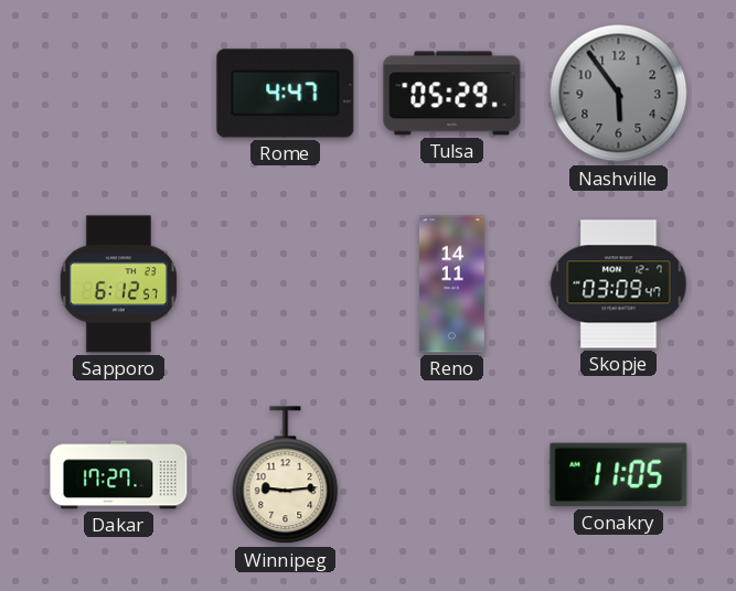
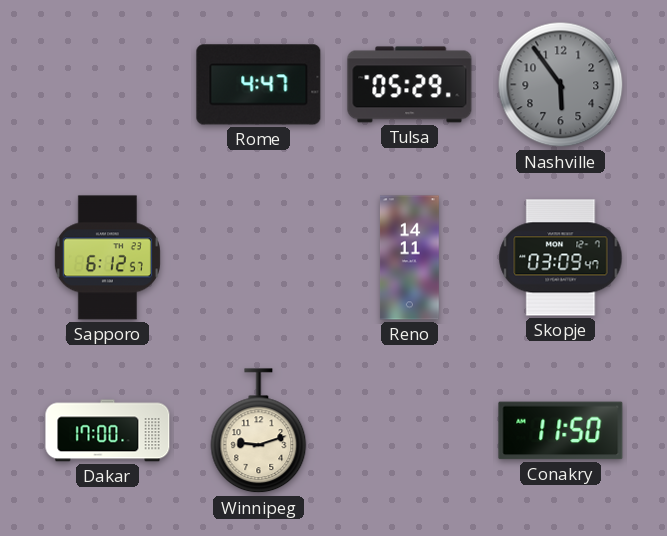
Dakar: 17:27 -> 17:00 (108, 431)
Winnipeg: 9:14 -> 9:12 (259, 431)
Conakry: 11:05 -> 11:50 (561, 431)
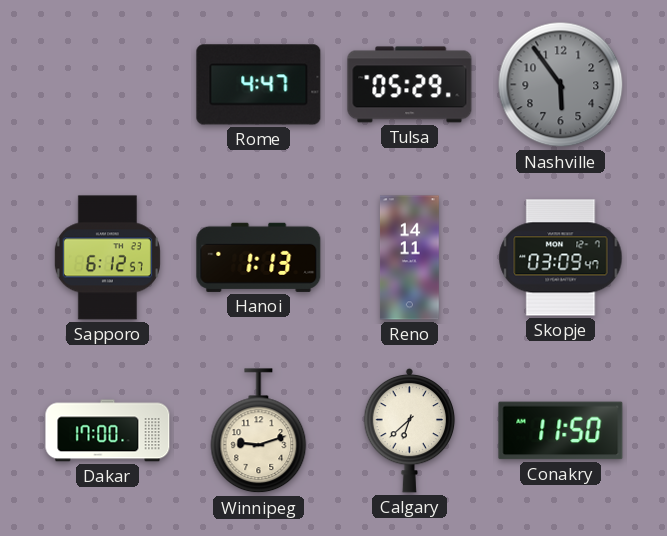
Hanoi: none -> 1:13 (259, 257)
Calgary: none -> 6:38 (410, 430)
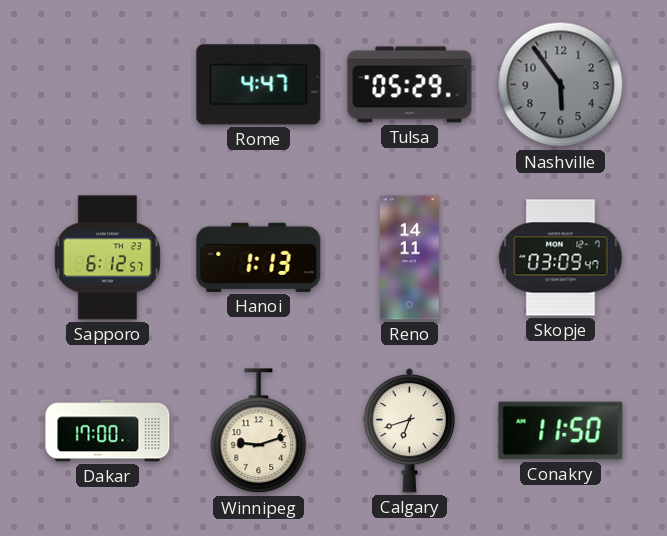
Calgary: 6:38 -> 6:42 (410, 430)
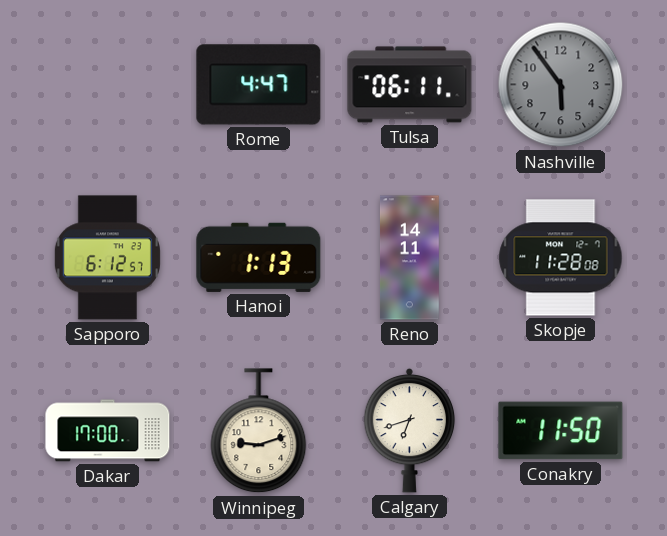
Tulsa: 05:29 -> 06:11 (410, 85)
Skopje: 03:09 -> 11:28 (561, 258)
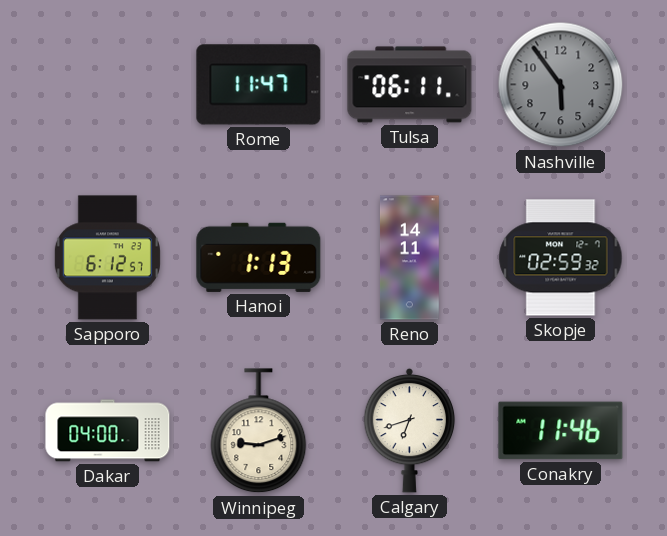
Rome: 4:47 -> 11:47 (259, 85)
Skopje: 11:28 -> 02:59 (561, 258)
Dakar: 17:00 -> 04:00 (108, 431)
Conakry: 11:50 -> 11:46 (561, 431)
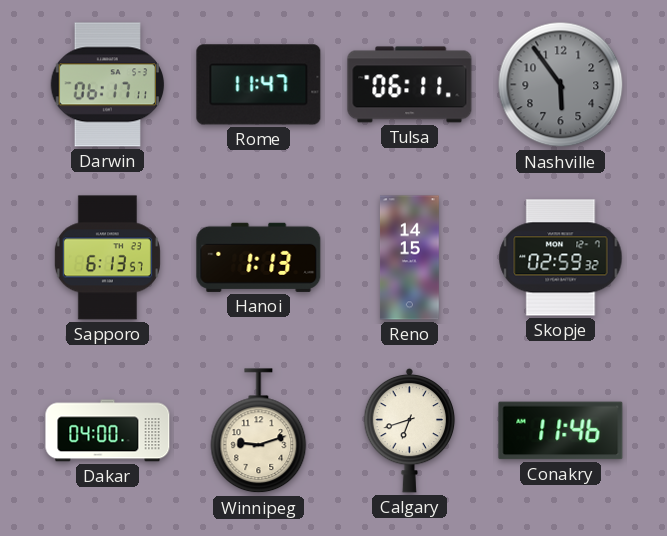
Darwin: none -> 06:17 (108, 85)
Sapporo: 6:12 -> 6:13 (107, 258)
Reno: 14:11 -> 14:15 (410, 258)
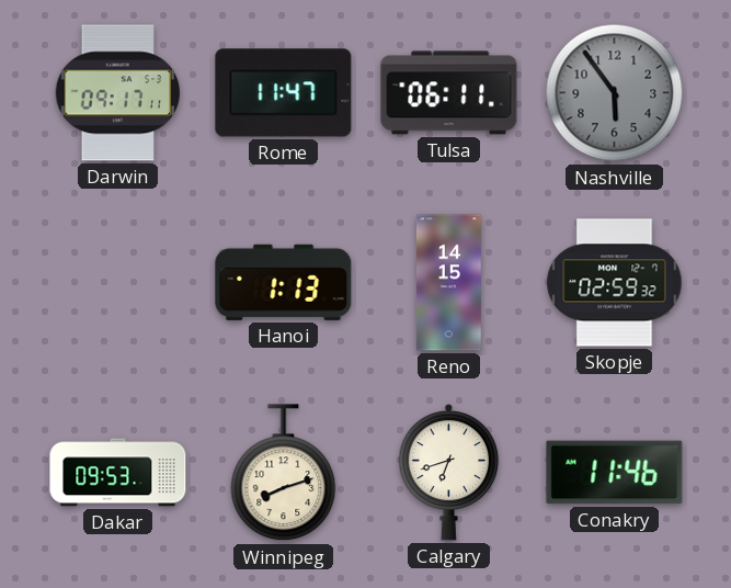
Darwin: 06:17 -> 09:17 (118, 93)
Sapporo: 6:13 -> none (107, 258)
Dakar: 04:00 -> 09:53 (118, 473)
Winnipeg: 9:12 -> 8:12 (284, 473)
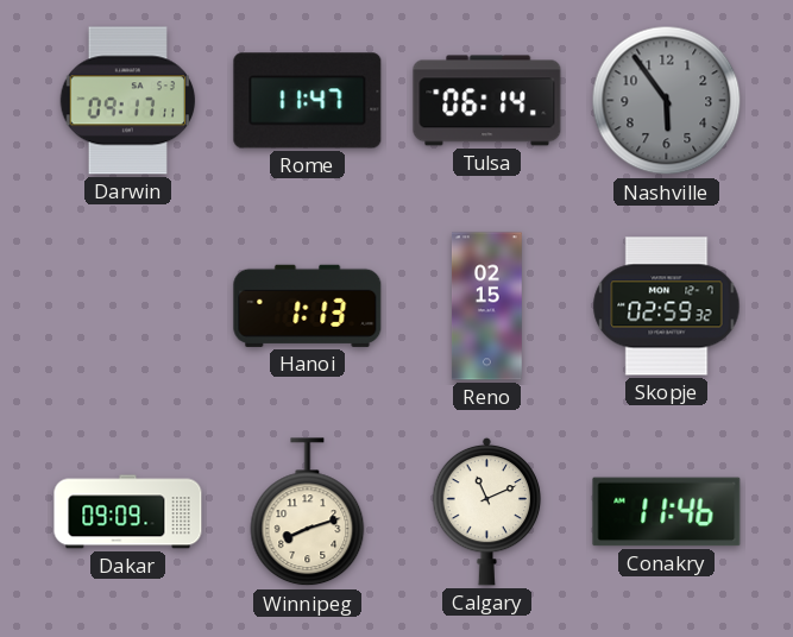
Tulsa: 06:11 -> 06:14 (487, 101)
Reno: 14:15 -> 02:15 (487, 307)
Dakar: 09:53 -> 09:09 (128, 512)
Calgary: 6:42 -> 11:11 (487, 511)
